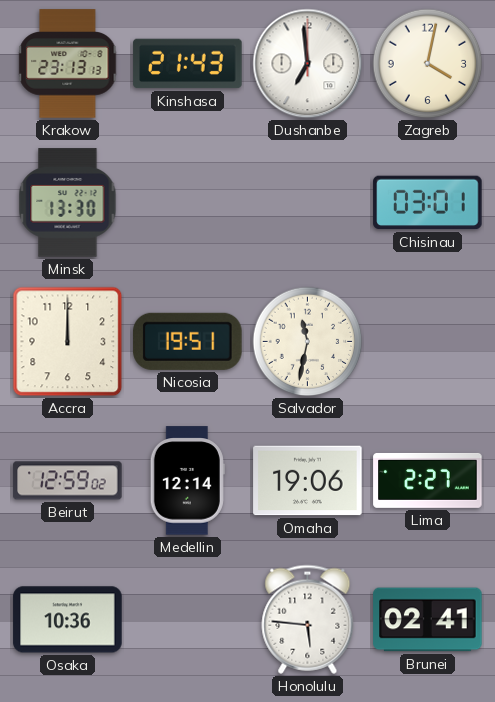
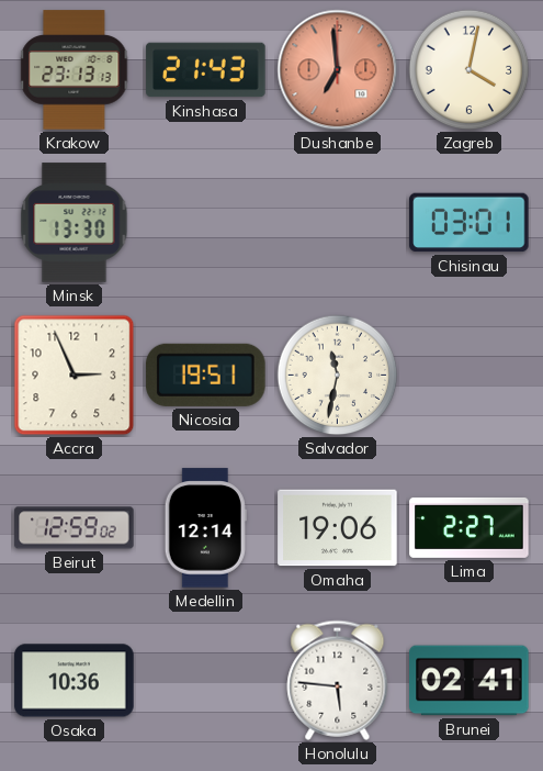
Dushanbe dial: white -> salmon (338, 70)
Accra: 12:00 -> 2:56 (75, 376)
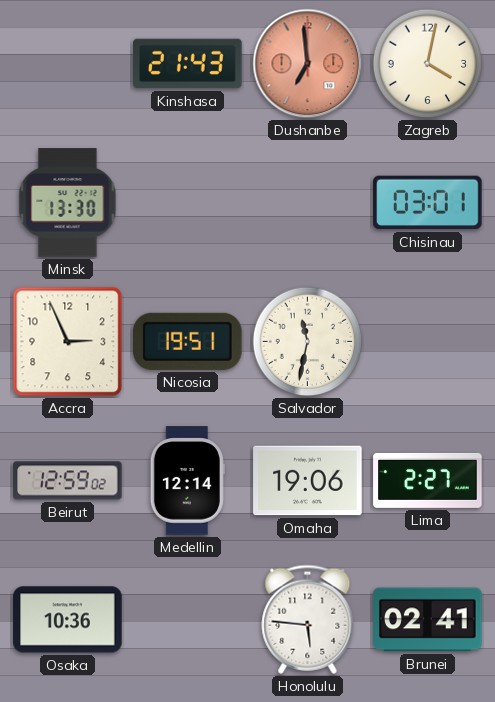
Krakow: 23:13 -> none (75, 70)
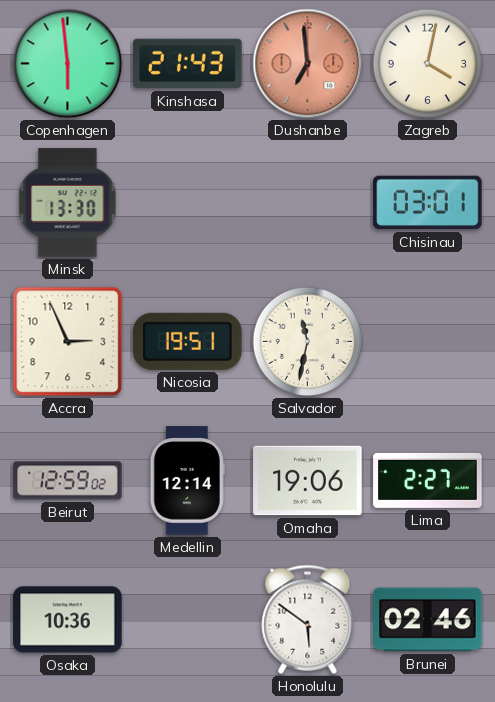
Copenhagen: none -> 5:59 (68, 64)
Honolulu: 5:46 -> 5:51 (308, 619)
Brunei: 02:41 -> 02:46 (428, 620)
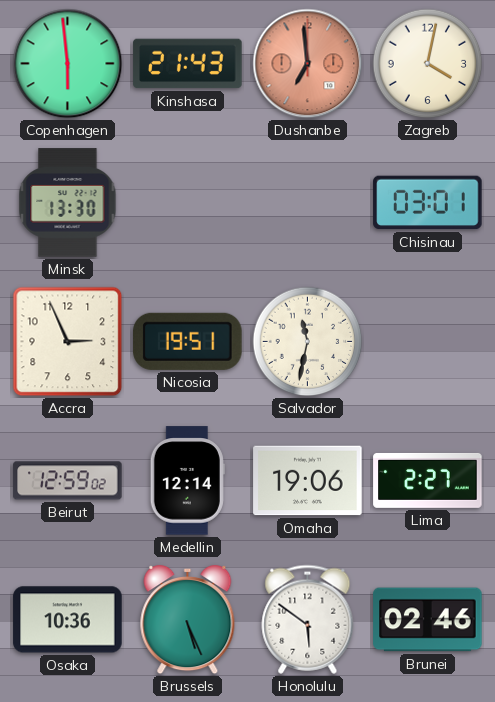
Brussels: none -> 5:26 (188, 620)
